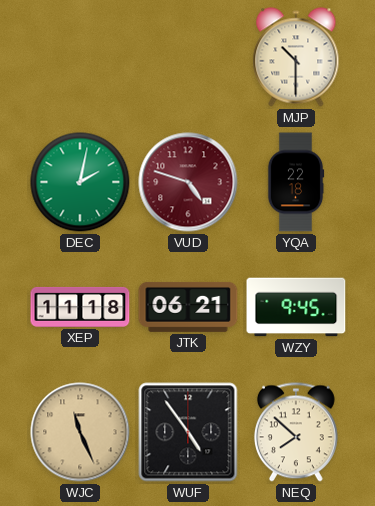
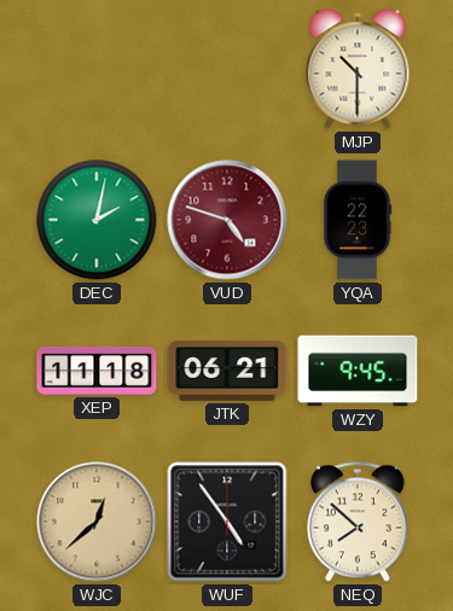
YQA: 22:18 -> 22:23 (358, 220)
WJC: 11:26 -> 12:38 (97, 522)
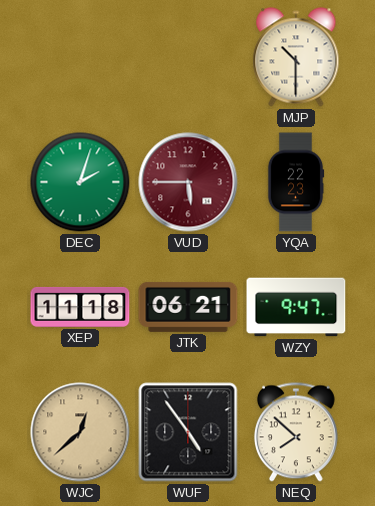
DEC: 2:02 -> 2:03 (80, 182)
VUD: 4:48 -> 5:45 (188, 182)
WZY: 9:45 -> 9:47 (296, 307)
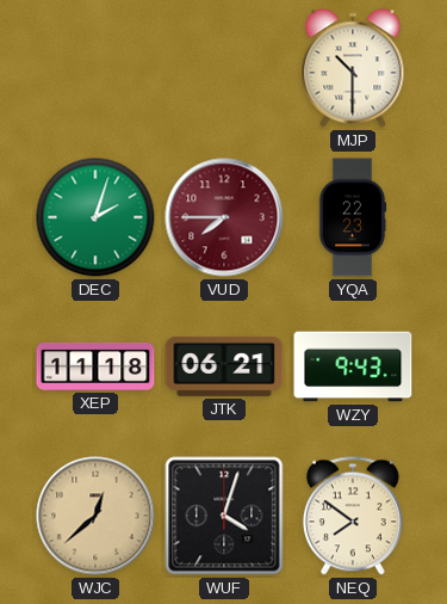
VUD: 5:45 -> 7:45 (224, 217)
WZY: 9:47 -> 9:43 (353, 366)
WUF: 4:54 -> 4:03 (224, 516)
NEQ: 7:52 -> 7:51 (353, 516)
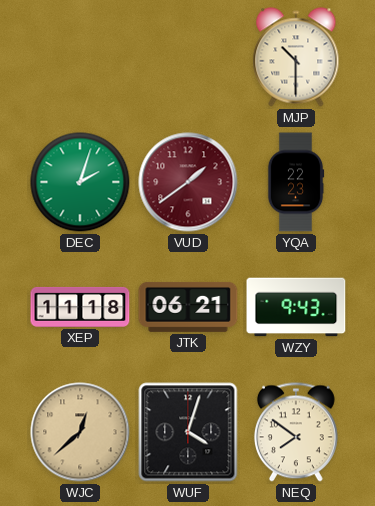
VUD: 7:45 -> 1:39 (188, 182)
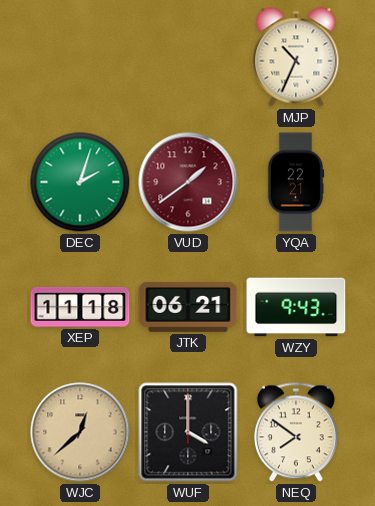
MJP: 10:30 -> 10:34 (296, 57)
YQA: 22:23 -> 22:21 (296, 182)
WUF: 4:03 -> 4:00 (188, 432)
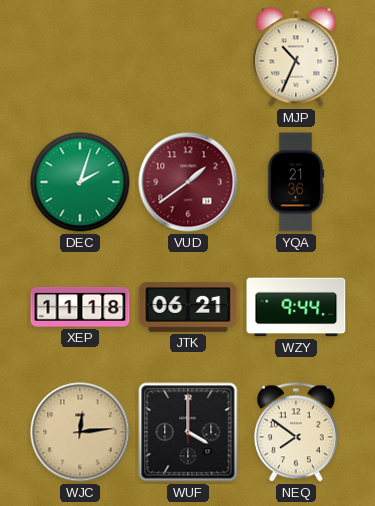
YQA: 22:21 -> 21:36 (296, 182)
WZY: 9:43 -> 9:44 (296, 307)
WJC: 12:38 -> 12:14 (80, 432)
